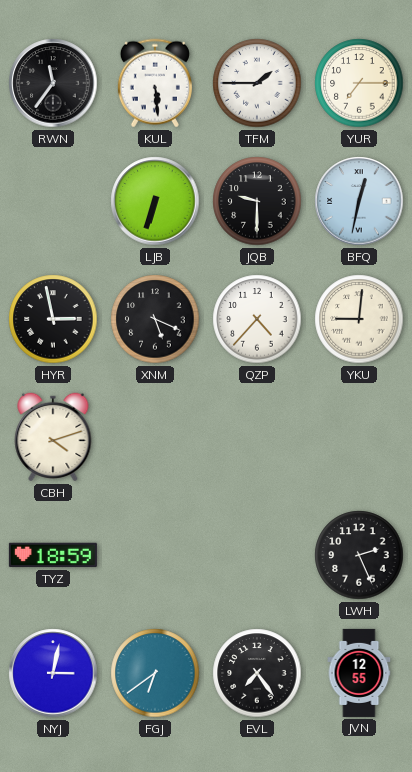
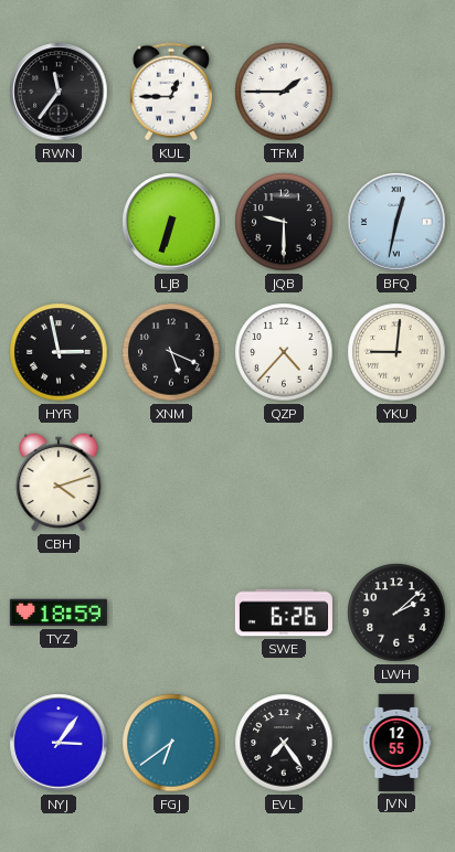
KUL: 5:29 -> 12:45 (171, 92)
YUR: 7:15 -> none (359, 83)
SWE: none -> 6:26 (284, 613)
LWH: 2:26 -> 2:08 (396, 613)
NYJ: 3:02 -> 3:06 (59, 743)
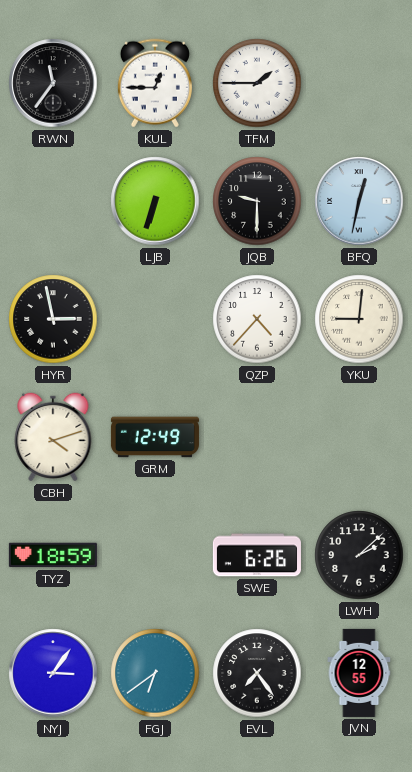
XNM: 5:19 -> none (171, 352)
GRM: none -> 12:49 (155, 437)
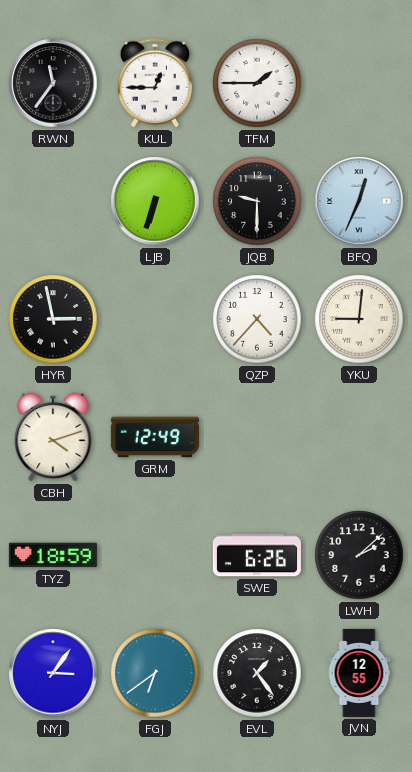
BFQ: 12:32 -> 12:34 (359, 201)
EVL: 7:24 -> 1:24 (257, 673)
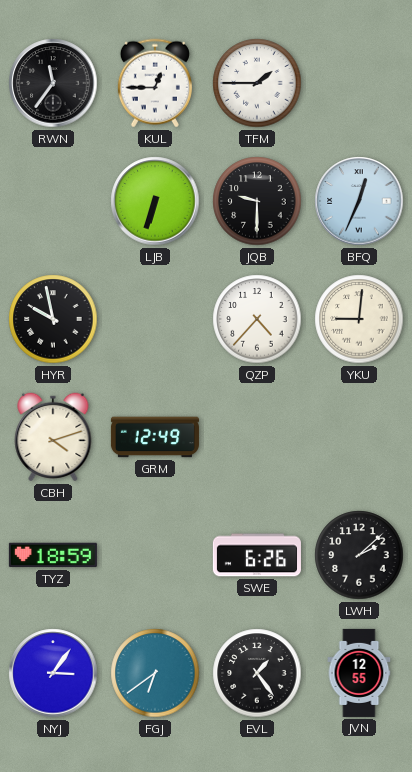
HYR: 2:58 -> 9:58 (53, 319)
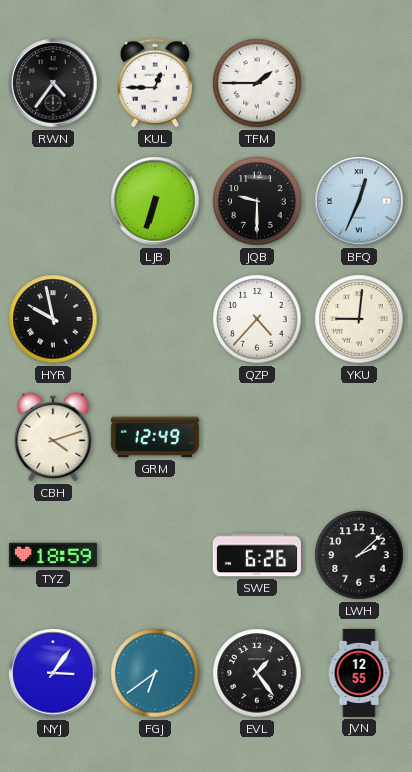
RWN: 11:36 -> 4:36 (53, 83)
